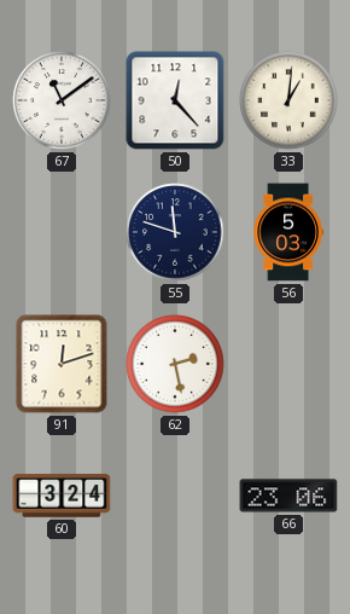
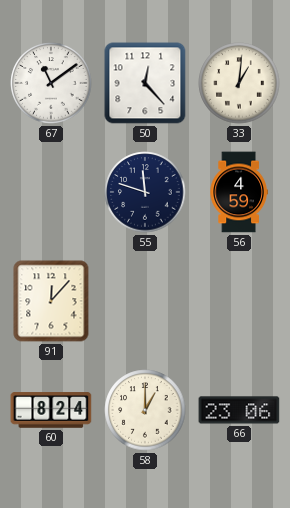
56: 5:03 -> 4:59 (239, 192)
91: 12:12 -> 12:07 (51, 301)
62: 2:28 -> none (175, 364)
60: 3:24 -> 8:24 (51, 410)
58: none -> 1:00 (145, 410)
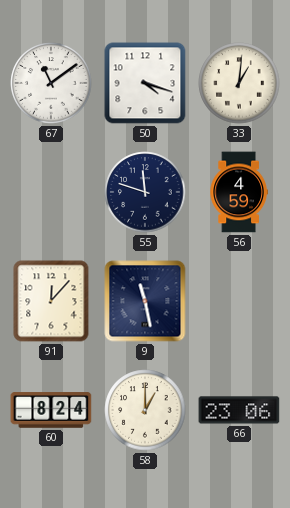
50: 12:23 -> 4:18 (145, 83)
9: none -> 11:28 (145, 301)
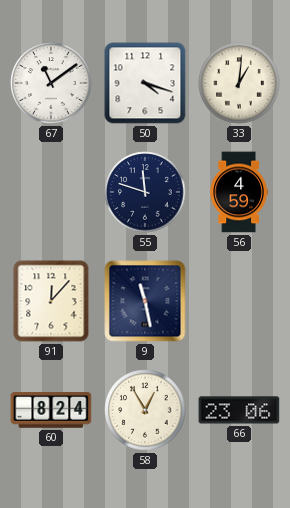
58: 1:00 -> 12:55 (145, 410)
